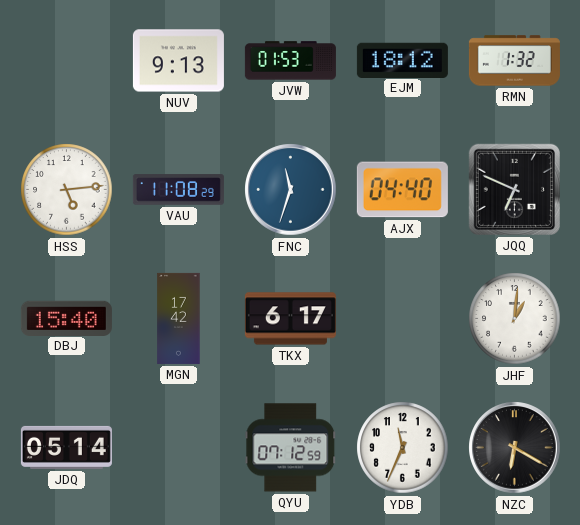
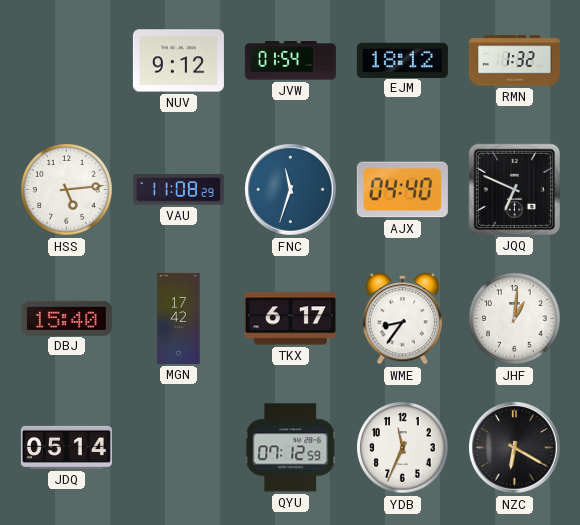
NUV: 9:13 -> 9:12 (178, 61)
JVW: 01:53 -> 01:54 (290, 61)
WME: none -> 8:36 (402, 319)
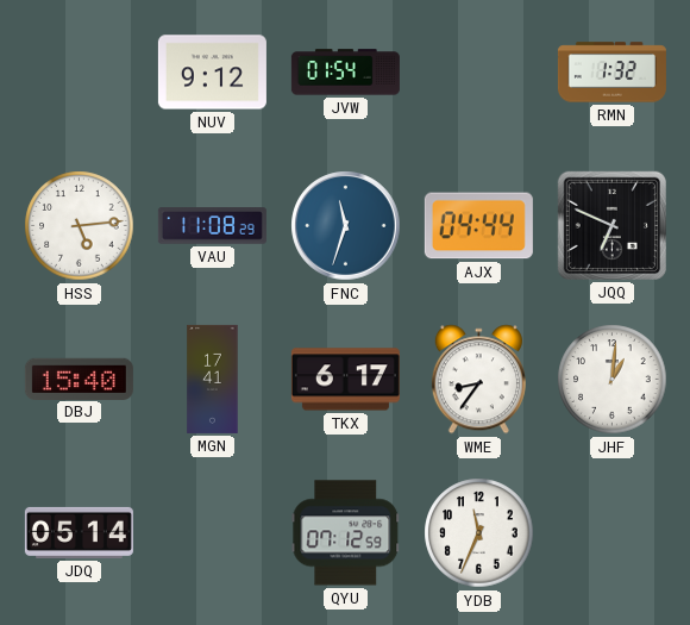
EJM: 18:12 -> none (402, 60)
AJX: 04:40 -> 04:44 (478, 226)
MGN: 17:42 -> 17:41 (213, 379)
NZC: 6:20 -> none (515, 448)
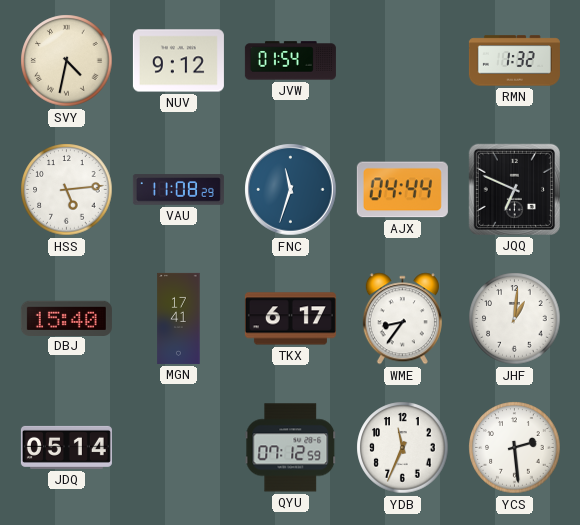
SVY: none -> 4:32 (67, 61)
YCS: none -> 2:29 (515, 448)
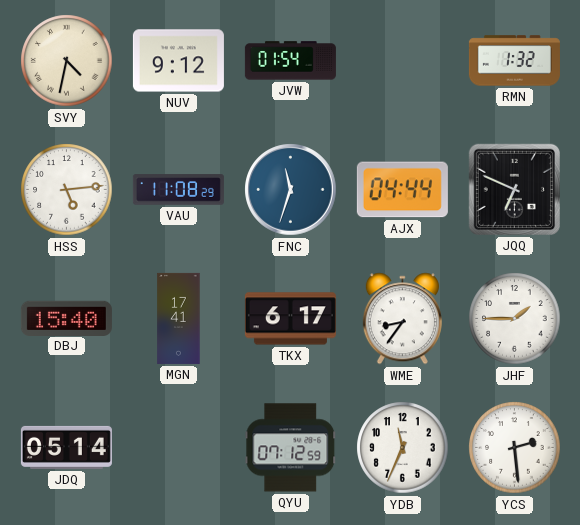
JHF: 1:01 -> 1:45 (515, 319)
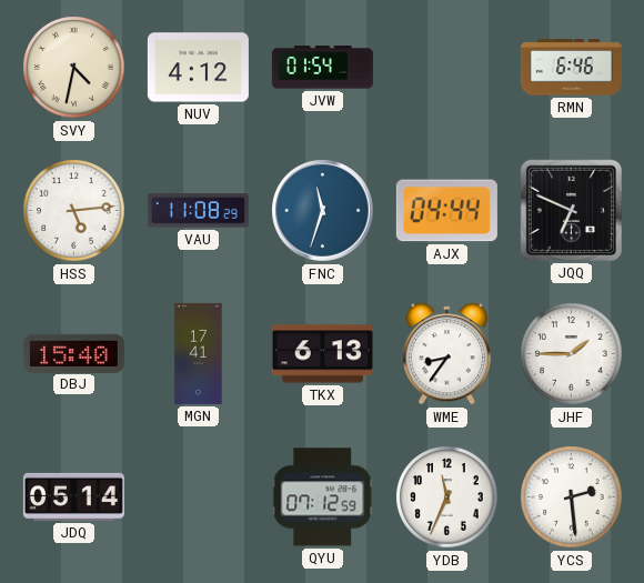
NUV: 9:12 -> 4:12 (198, 68)
RMN: 1:32 -> 6:46 (571, 68)
TKX: 6:17 -> 6:13 (322, 354)
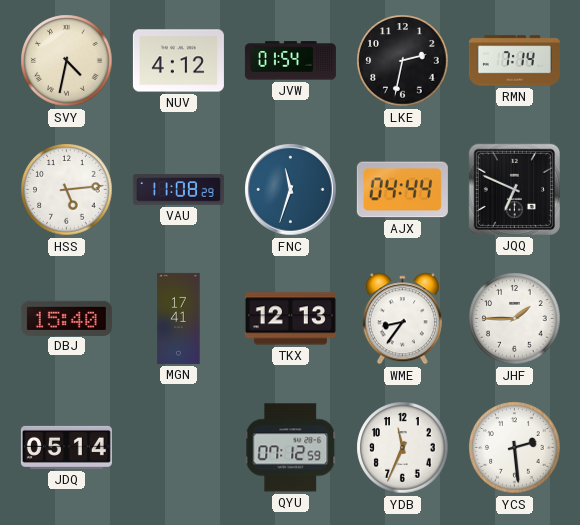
LKE: none -> 2:32 (403, 61)
RMN: 6:46 -> 7:14 (514, 61)
TKX: 6:13 -> 12:13 (290, 319)
